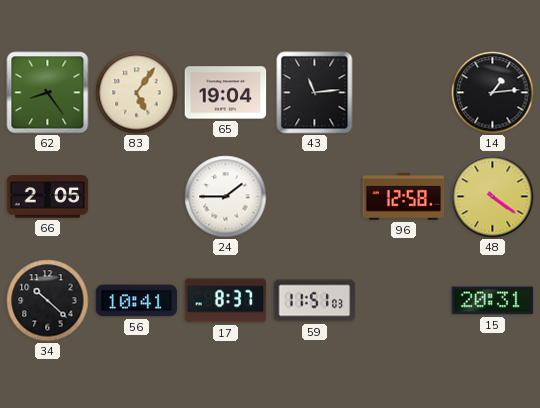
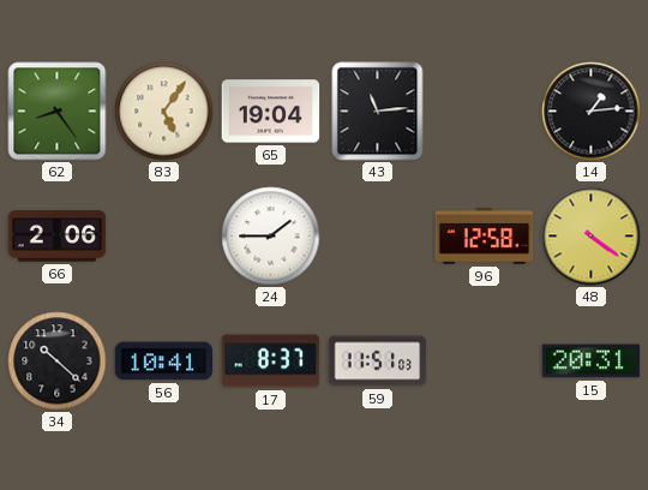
66: 2:05 -> 2:06 (58, 237)
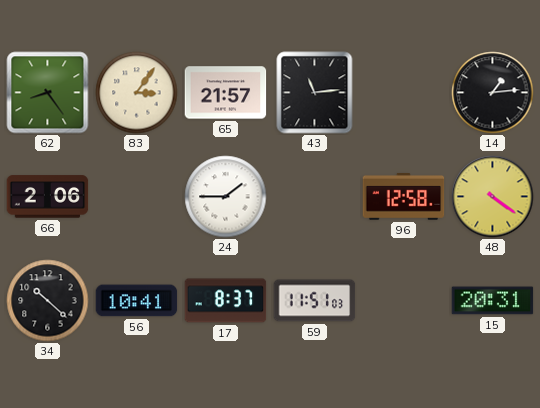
83: 5:06 -> 3:06 (137, 93)
65: 19:04 -> 21:57 (226, 93)
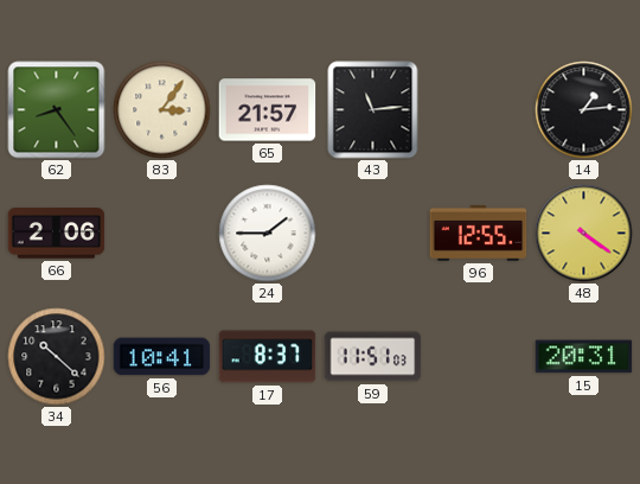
96: 12:58 -> 12:55 (479, 233)
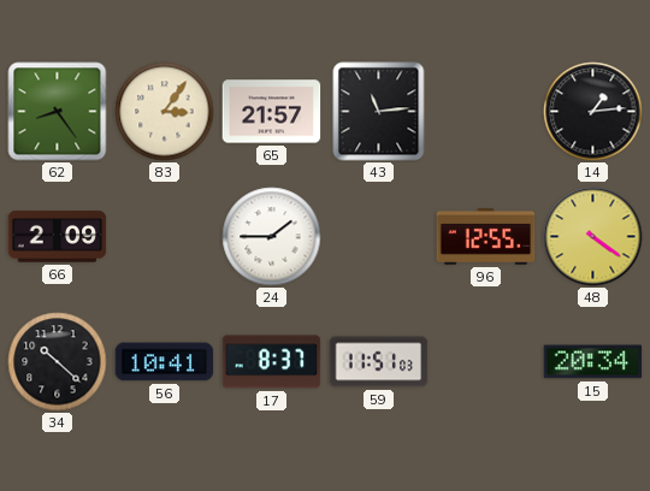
66: 2:06 -> 2:09 (58, 237)
15: 20:31 -> 20:34 (593, 362)
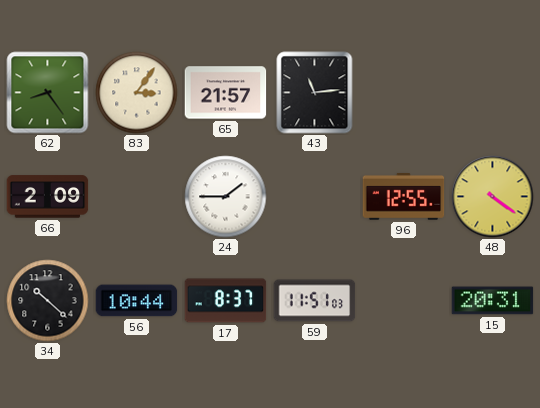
14: 1:14 -> none (593, 112)
56: 10:41 -> 10:44 (137, 301)
15: 20:34 -> 20:31 (493, 301)
